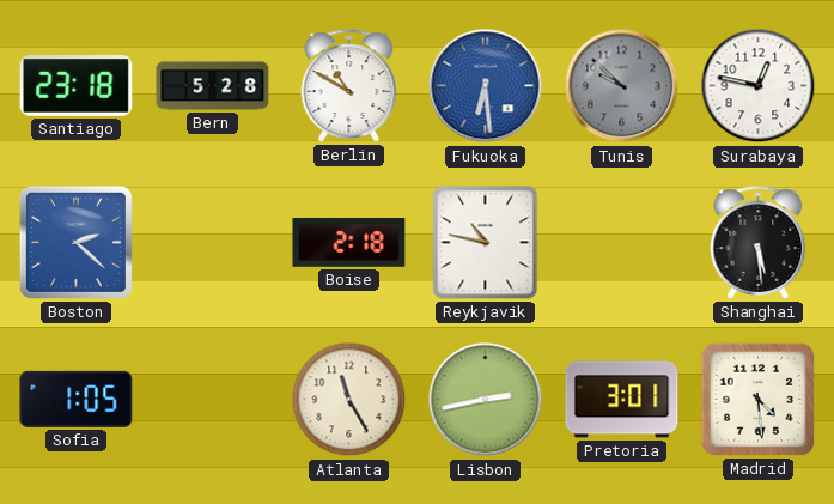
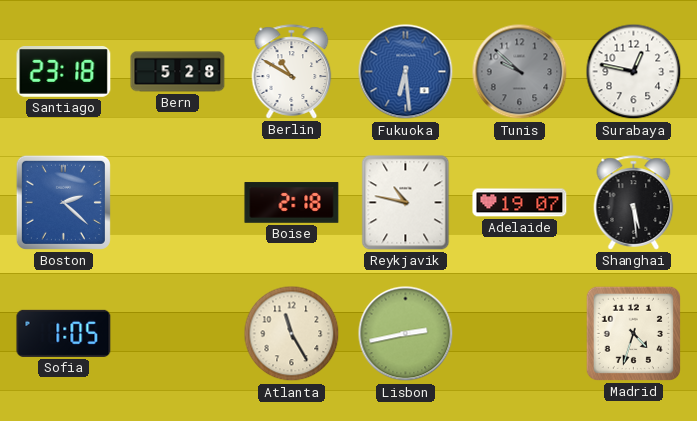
Adelaide: none -> 19:07 (520, 203)
Pretoria: 3:01 -> none (622, 400)
Madrid: 4:29 -> 4:33 (633, 333)
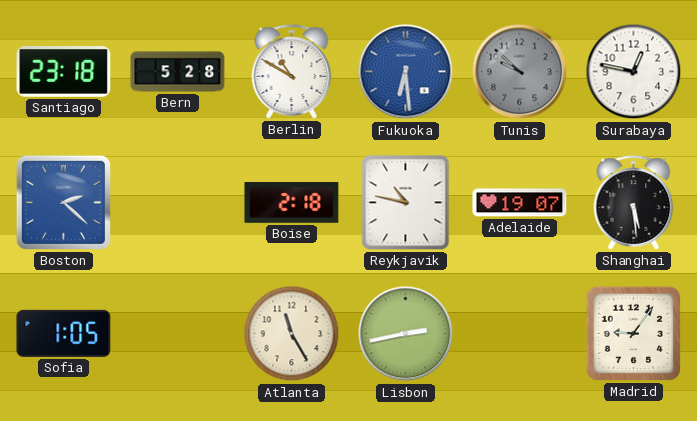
Madrid: 4:33 -> 9:06 (633, 333)
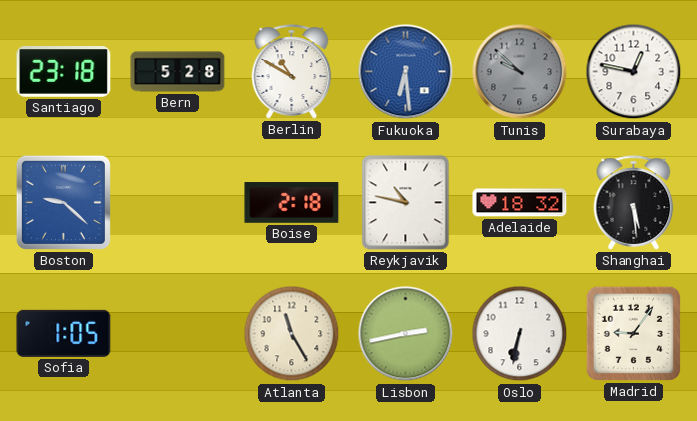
Boston: 2:22 -> 9:22 (63, 202)
Adelaide: 19:07 -> 18:32 (520, 203)
Oslo: none -> 6:32 (520, 334)
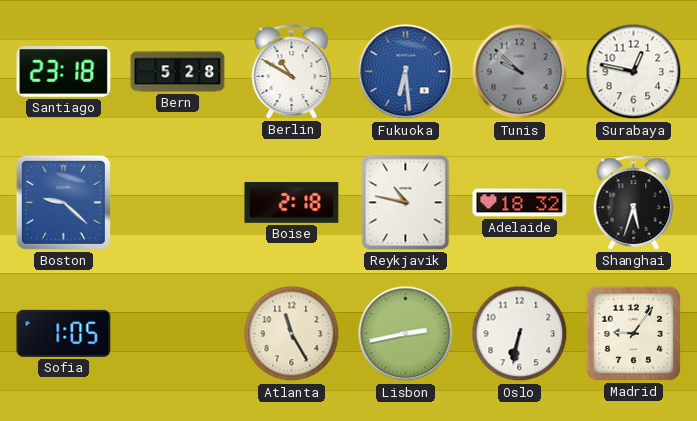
Shanghai: 5:29 -> 5:33 (634, 203)
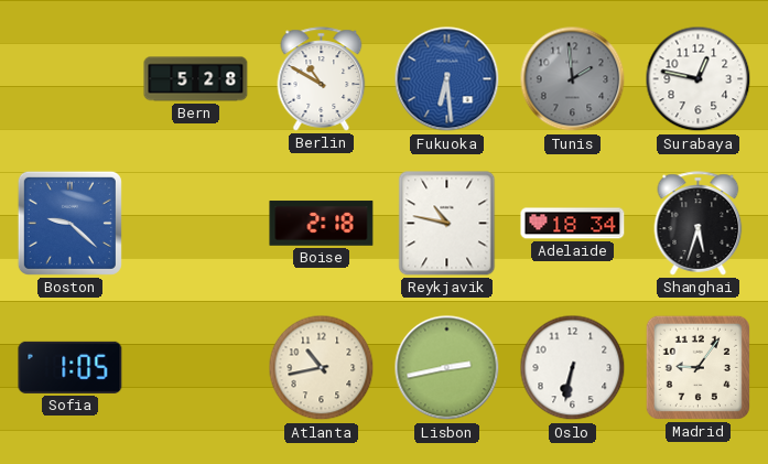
Santiago: 23:18 -> none (64, 72)
Tunis: 9:52 -> 1:59 (573, 79)
Adelaide: 18:32 -> 18:34 (573, 224)
Atlanta: 11:25 -> 10:43 (322, 368)
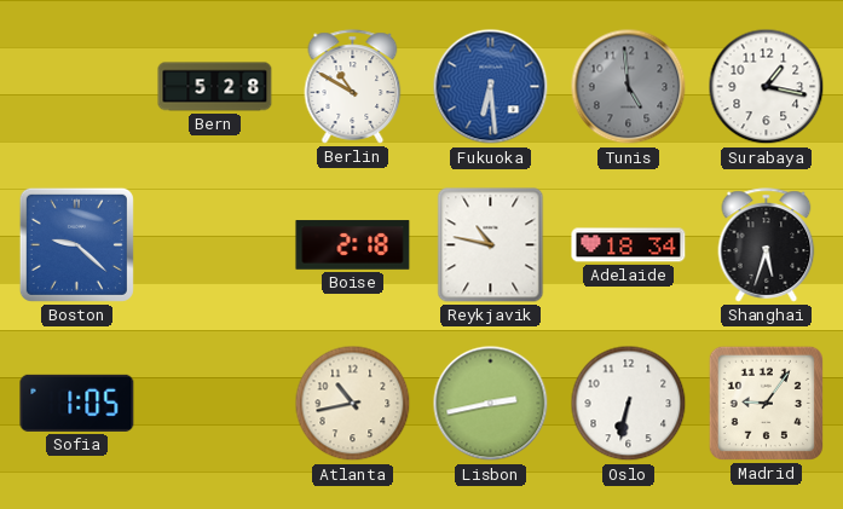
Tunis: 1:59 -> 4:59 (629, 87)
Surabaya: 12:47 -> 1:17 (767, 87)
